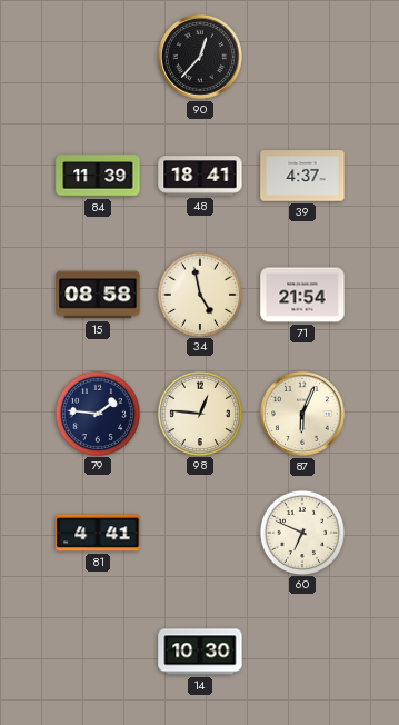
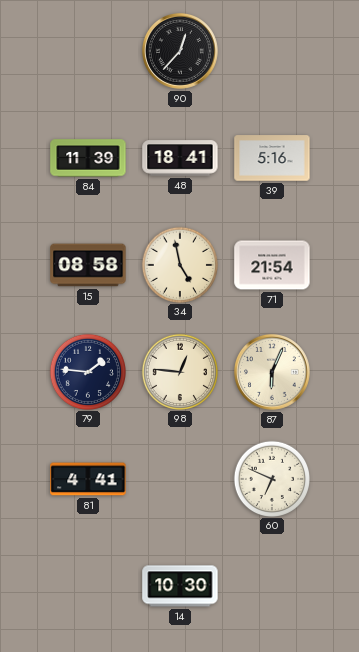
39: 4:37 -> 5:16 (272, 158)
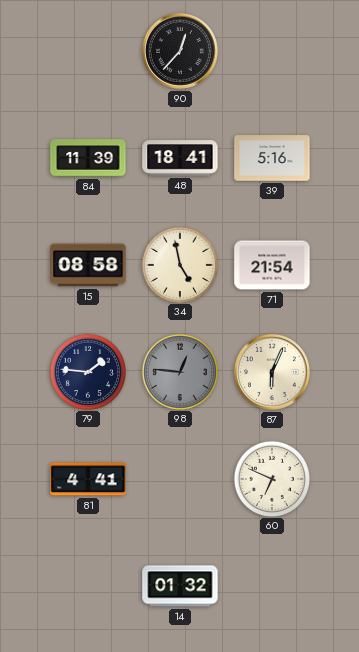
98 dial: cream -> grey (179, 371)
14: 10:30 -> 01:32 (180, 586)
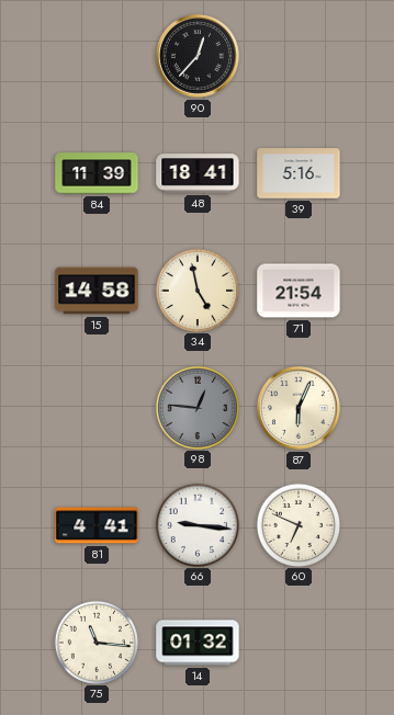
15: 08:58 -> 14:58 (97, 291)
79: 1:46 -> none (87, 371)
66: none -> 9:16 (196, 524)
75: none -> 11:16 (95, 642)
